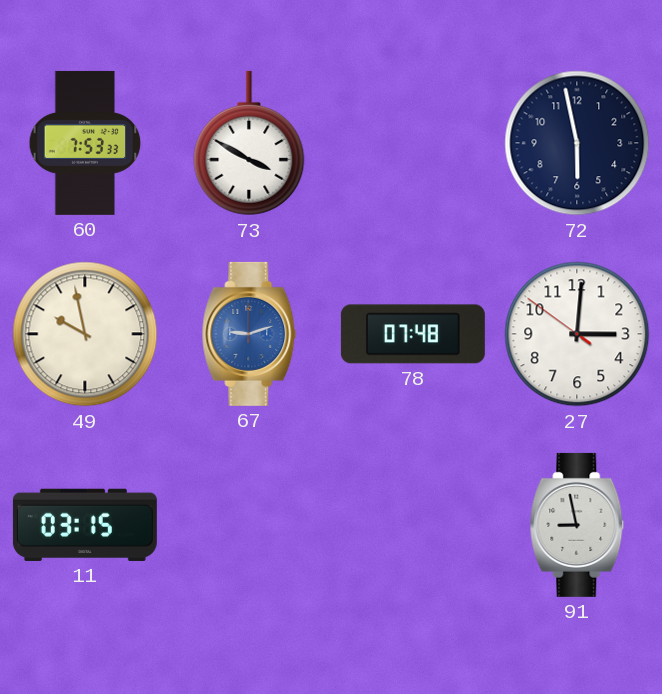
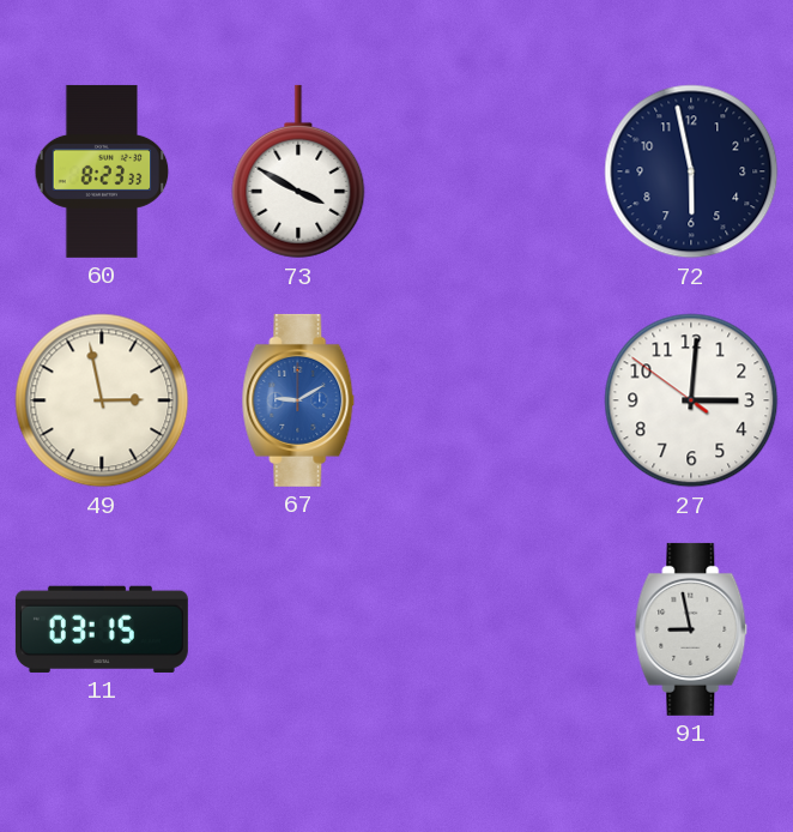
60: 7:53 -> 8:23 (102, 171)
49: 9:58 -> 2:58 (102, 400)
67: 9:12 -> 9:10 (298, 400)
78: 07:48 -> none (413, 334)
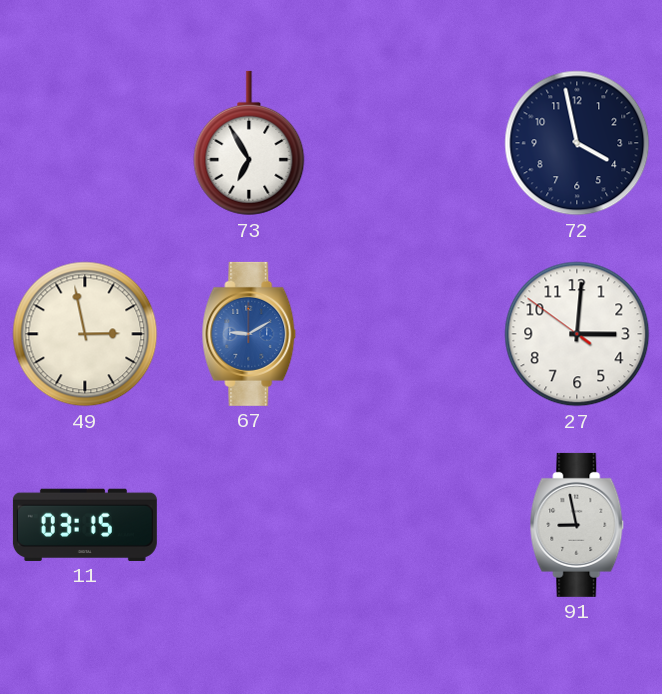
60: 8:23 -> none (102, 171)
73: 3:50 -> 6:55 (249, 143)
72: 5:58 -> 3:58 (577, 143)
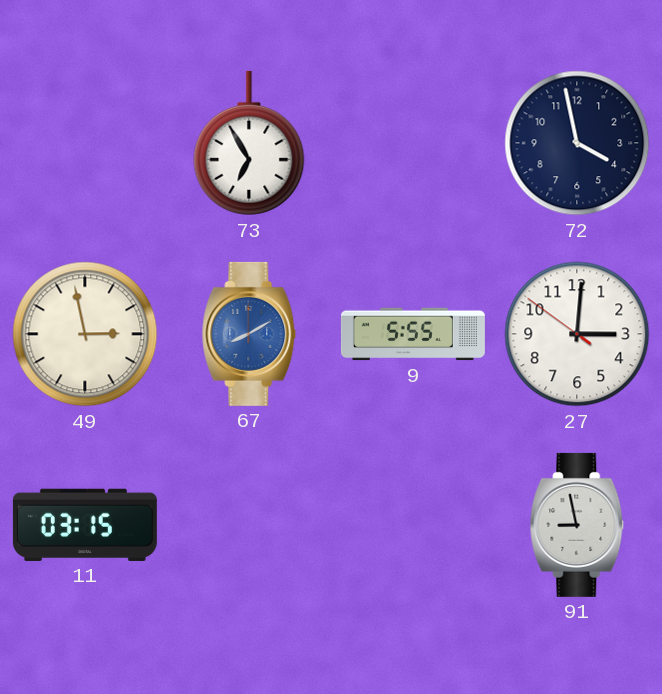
67: 9:10 -> 8:10 (249, 334)
9: none -> 5:55 (413, 334)
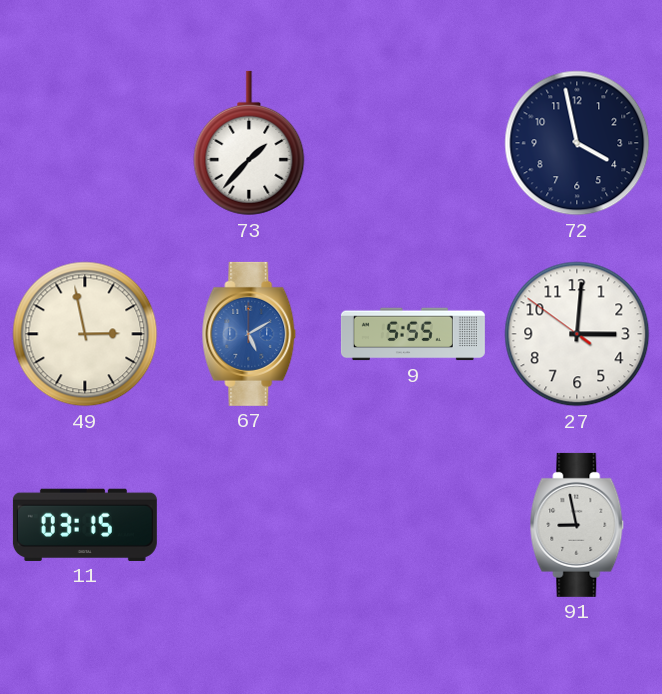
73: 6:55 -> 1:37 (249, 143)
67: 8:10 -> 5:10 (249, 334)
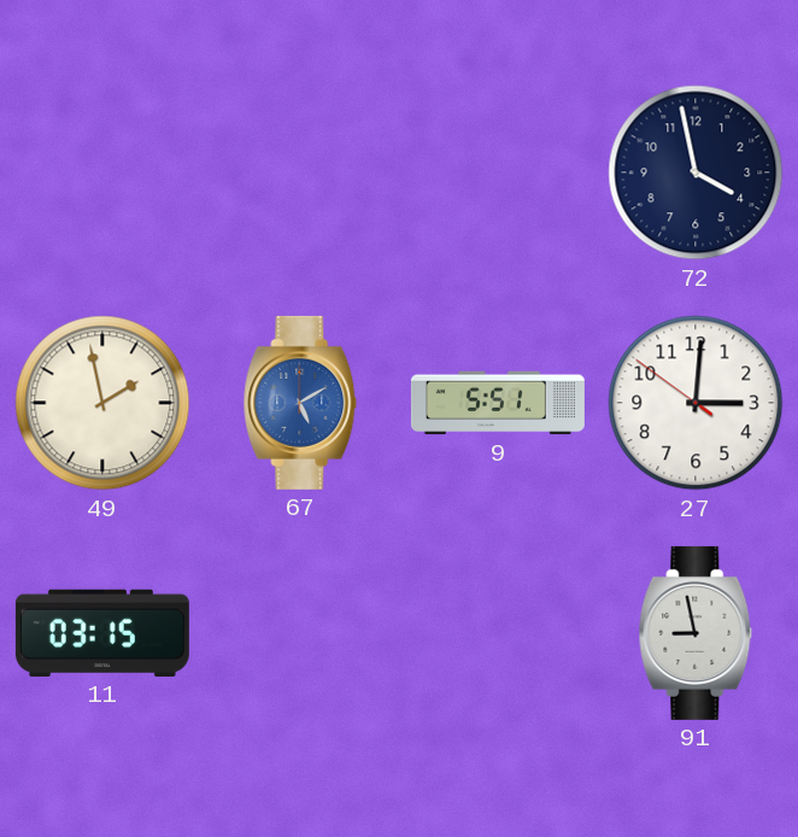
73: 1:37 -> none (249, 143)
49: 2:58 -> 1:58 (102, 403)
9: 5:55 -> 5:51 (498, 403)
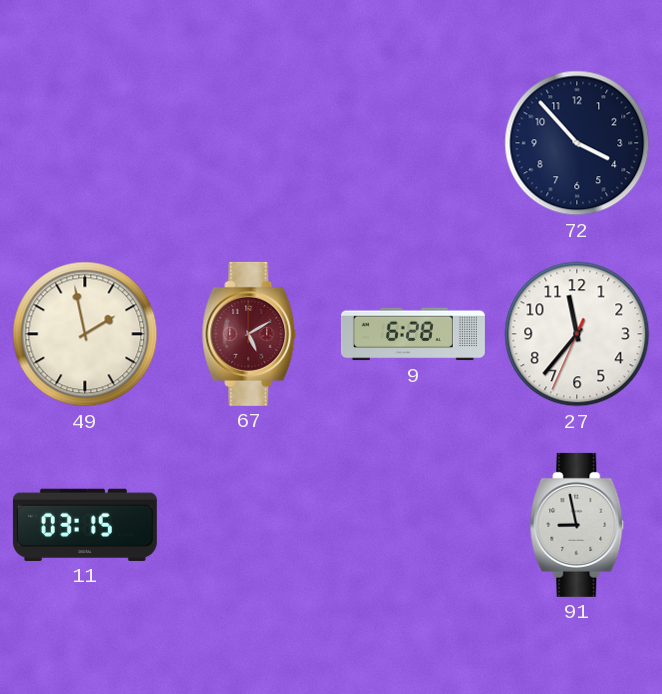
72: 3:58 -> 3:53 (577, 143)
67 dial: blue -> burgundy (249, 334)
9: 5:51 -> 6:28 (413, 334)
27: 3:00 -> 11:36 (577, 334)
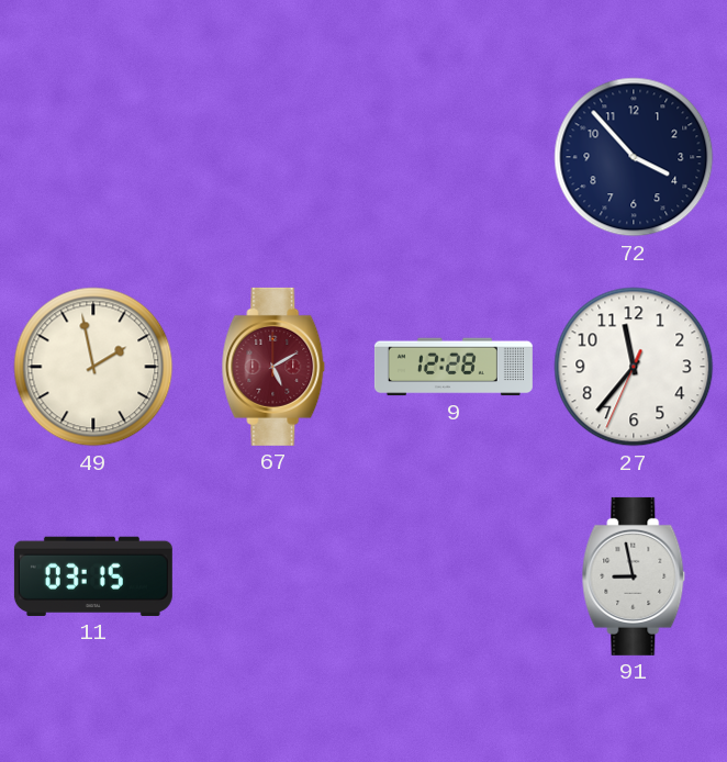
9: 6:28 -> 12:28 (454, 367)
